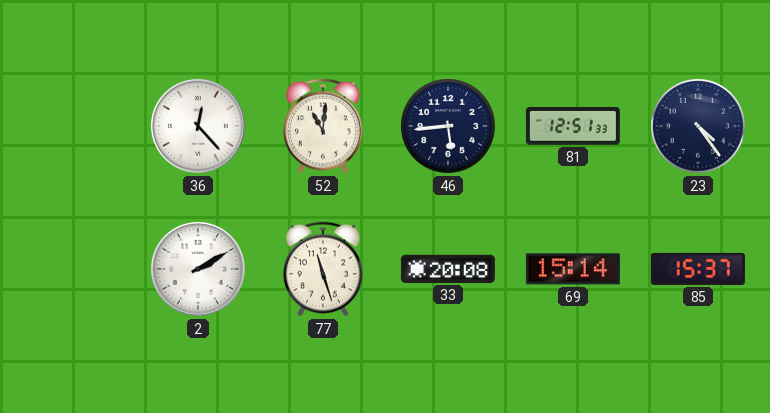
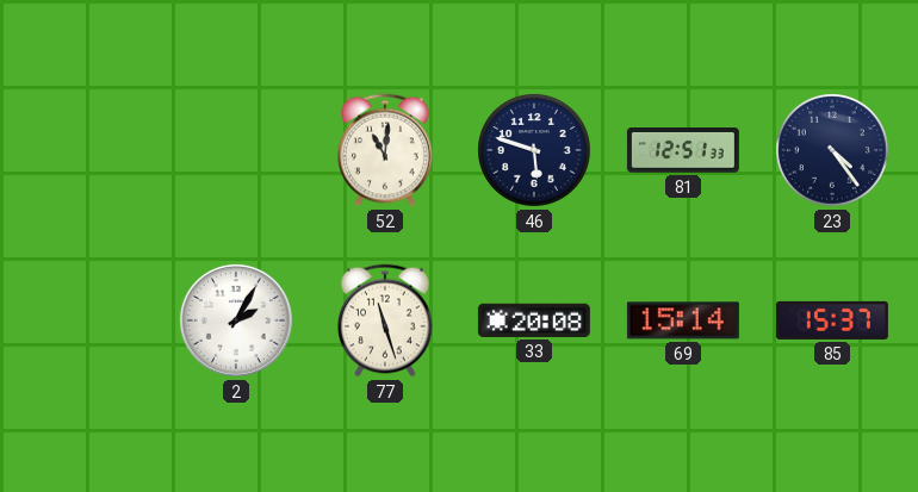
36: 12:23 -> none (198, 126)
46: 5:44 -> 5:48 (535, 151)
2: 2:10 -> 2:05 (236, 320)
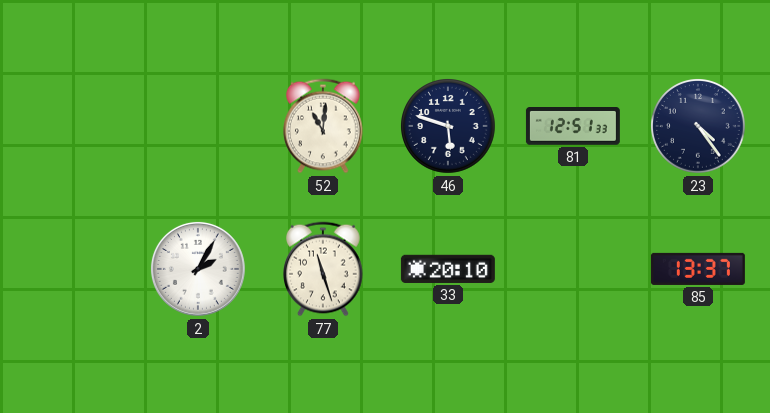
33: 20:08 -> 20:10 (448, 269)
69: 15:14 -> none (683, 320)
85: 15:37 -> 13:37 (698, 269)
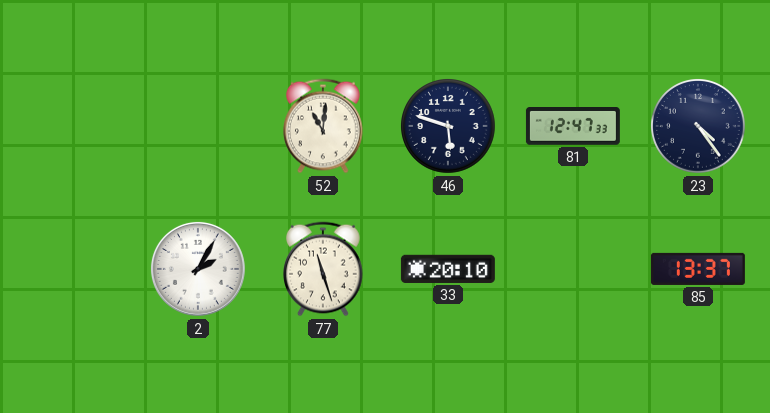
81: 12:51 -> 12:47 (573, 127)
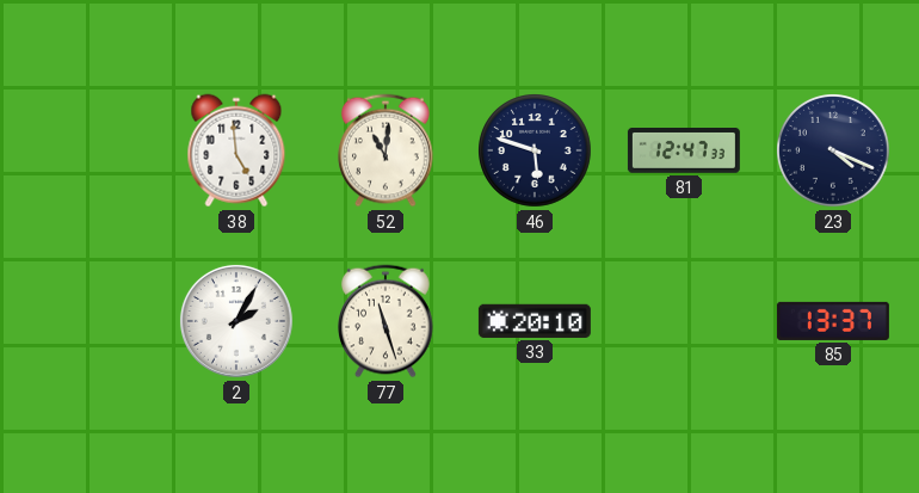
38: none -> 4:59 (236, 150)
23: 4:24 -> 4:19 (834, 152)
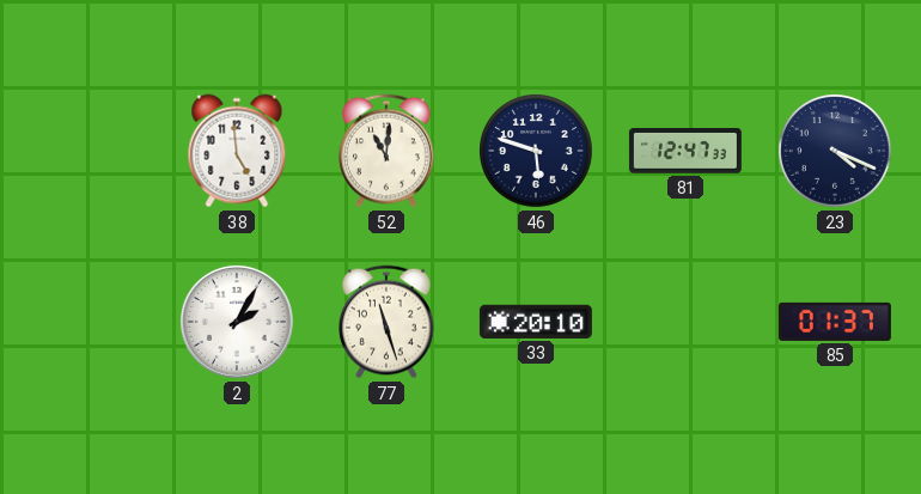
85: 13:37 -> 01:37 (835, 322)
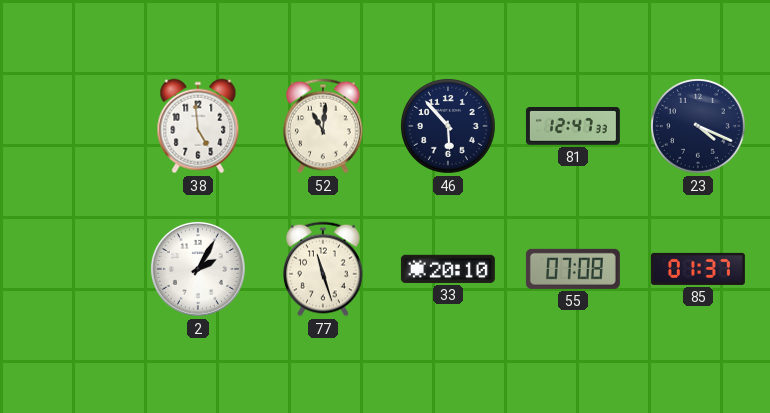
46: 5:48 -> 5:53 (449, 127)
55: none -> 07:08 (573, 269)
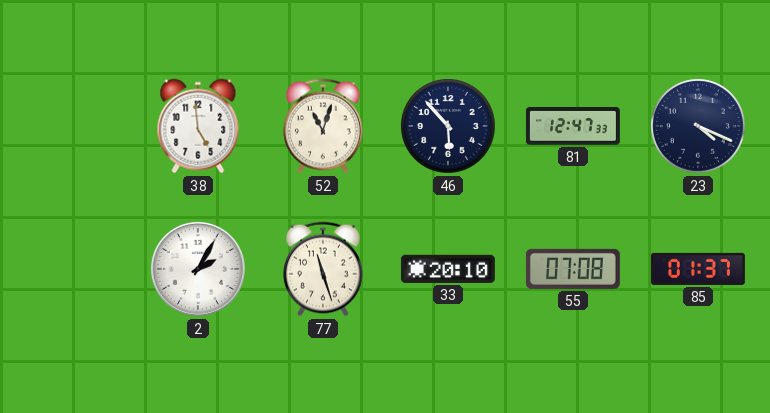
52: 11:01 -> 11:03 (324, 126)
